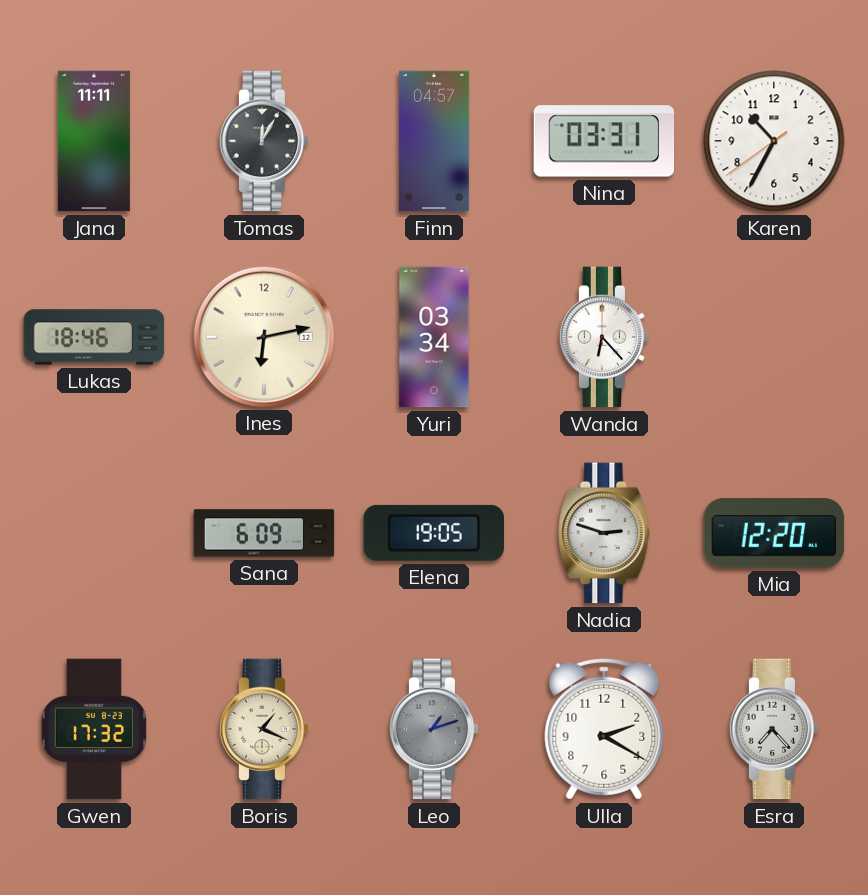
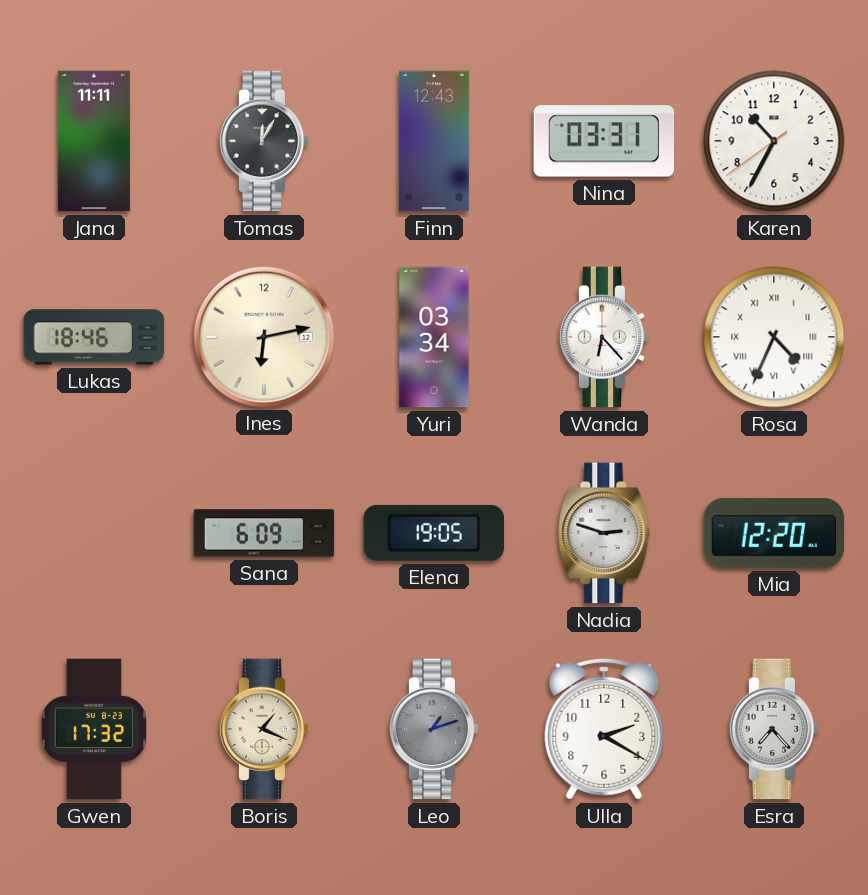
Finn: 04:57 -> 12:43 (434, 141)
Rosa: none -> 4:34 (774, 337)
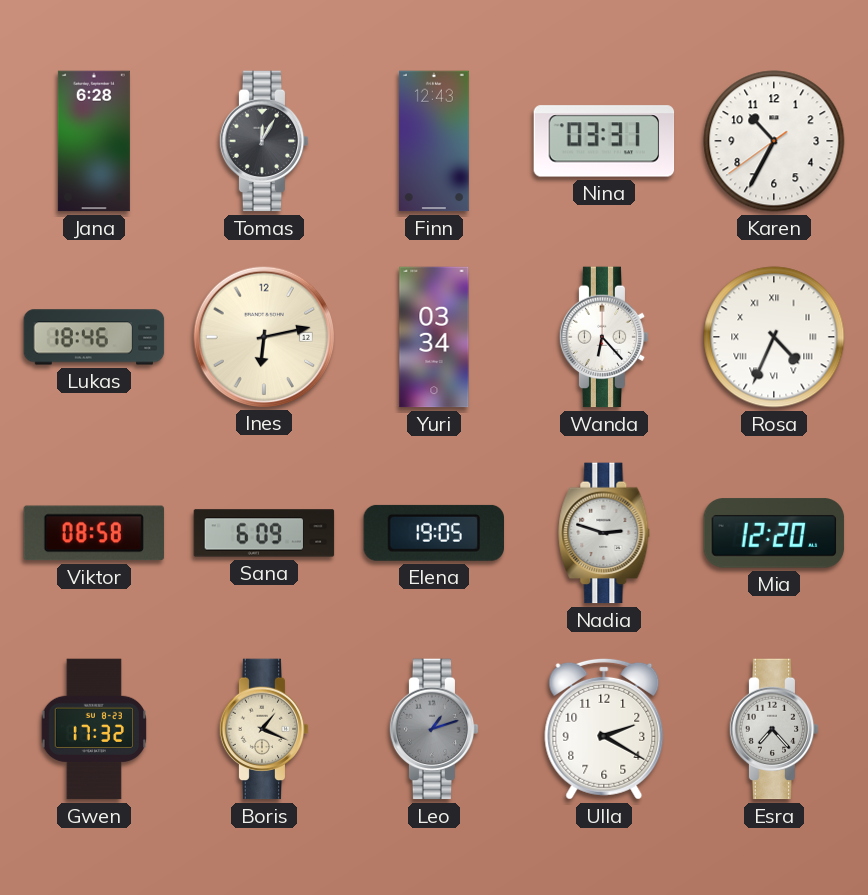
Jana: 11:11 -> 6:28 (94, 141)
Viktor: none -> 08:58 (94, 533)
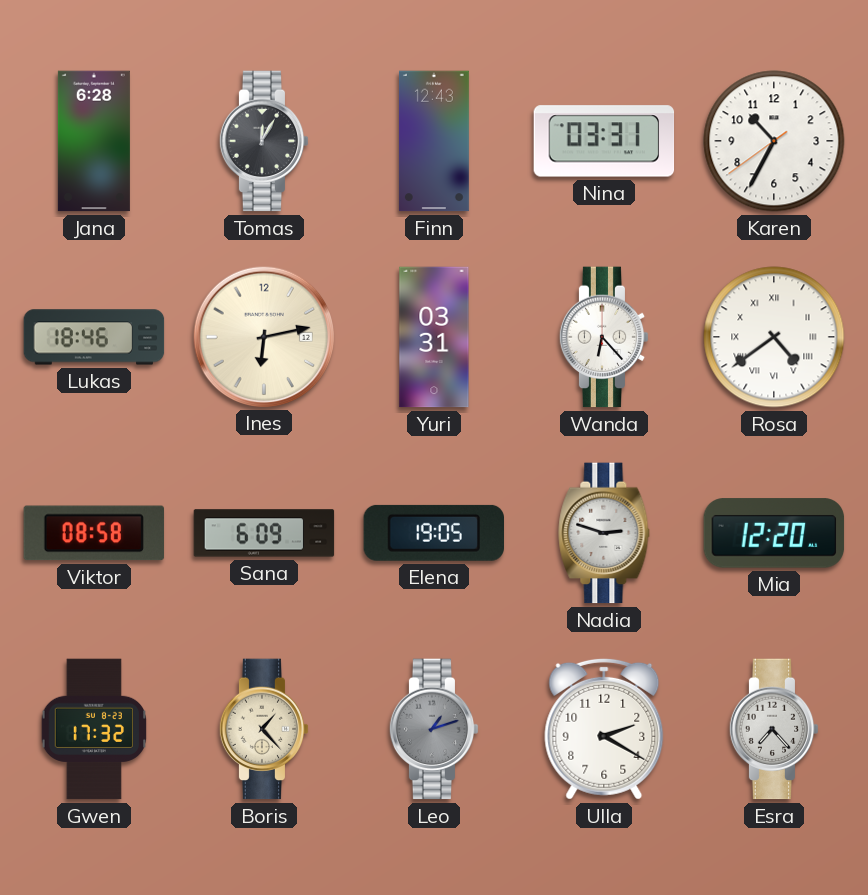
Yuri: 03:34 -> 03:31 (434, 337)
Rosa: 4:34 -> 4:39 (774, 337)
Boris: 1:19 -> 1:23 (264, 729)
